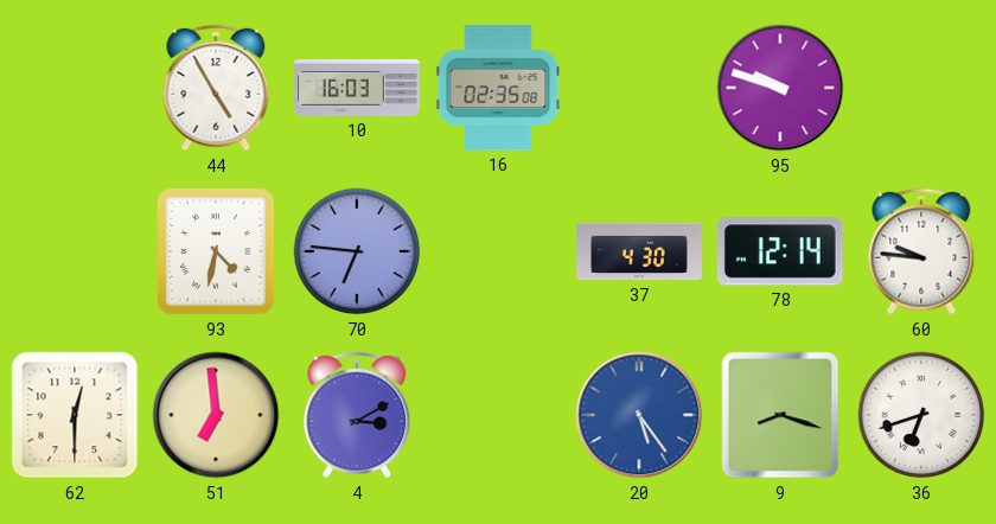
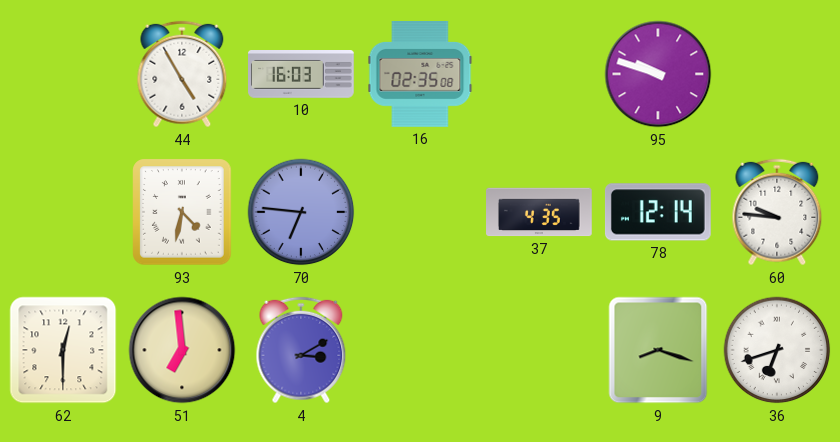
37: 4:30 -> 4:35 (539, 212)
20: 5:24 -> none (639, 415)
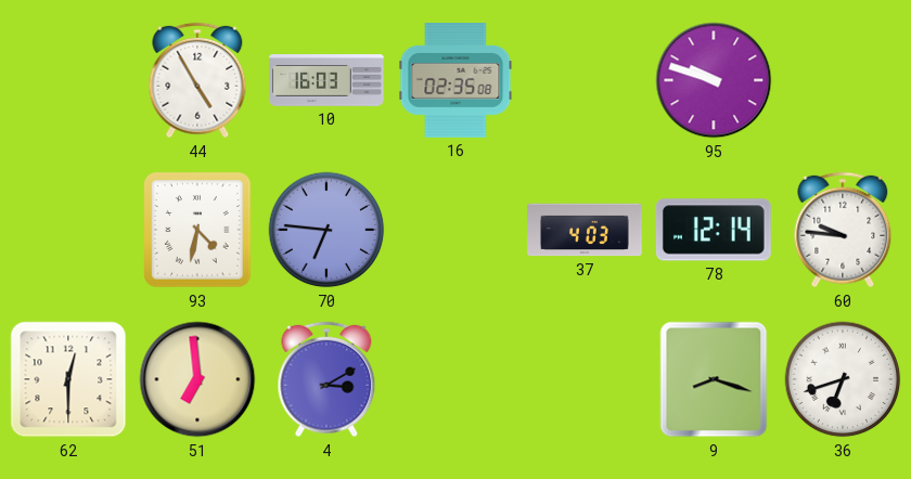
37: 4:35 -> 4:03 (585, 230)
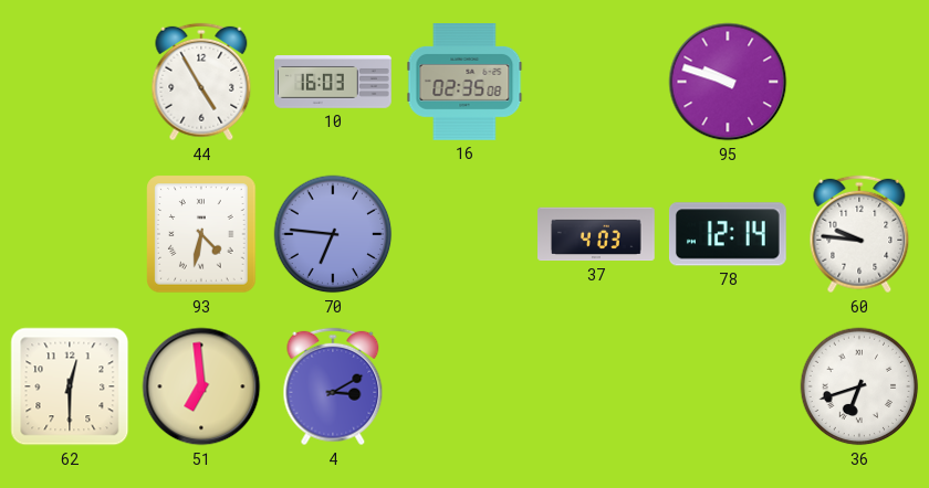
9: 8:18 -> none (714, 379)
